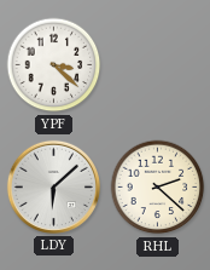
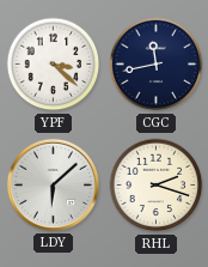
CGC: none -> 11:43 (157, 65)
RHL: 2:22 -> 2:18 (157, 186)
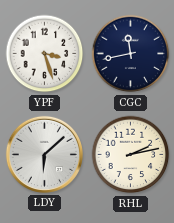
YPF: 3:22 -> 3:27 (45, 54)
RHL: 2:18 -> 2:13 (131, 155)
